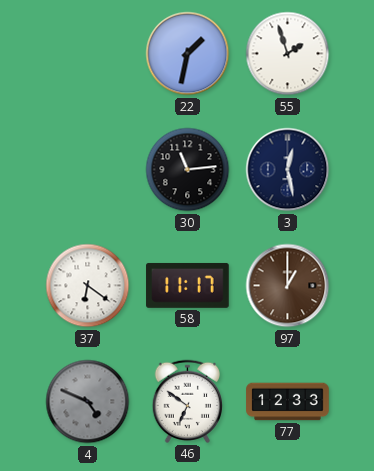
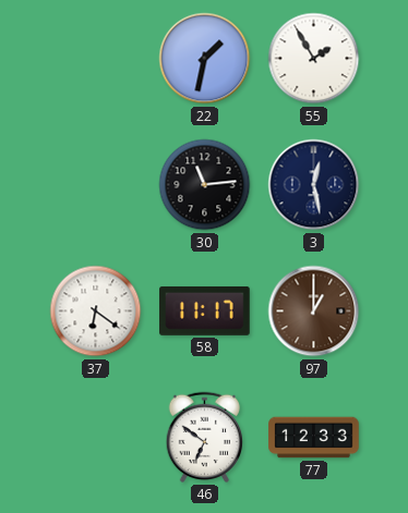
55: 1:57 -> 1:55 (314, 59)
4: 4:49 -> none (88, 402)
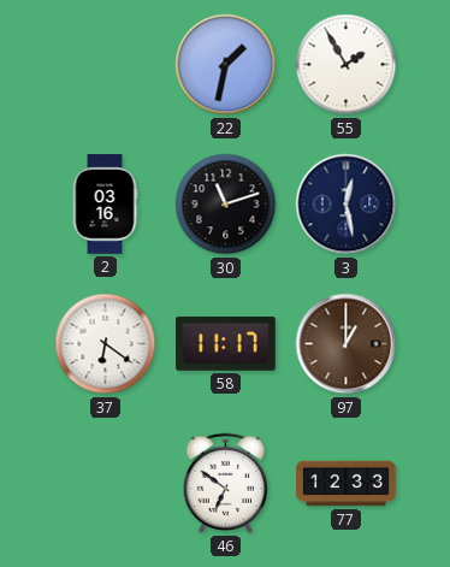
2: none -> 03:16 (105, 205)
30: 11:14 -> 11:12 (226, 205)
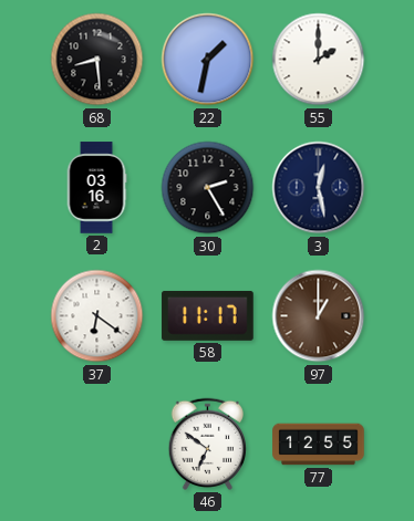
68: none -> 8:29 (97, 60)
55: 1:55 -> 2:00 (319, 60)
30: 11:12 -> 2:25 (208, 188)
77: 12:33 -> 12:55 (319, 445)
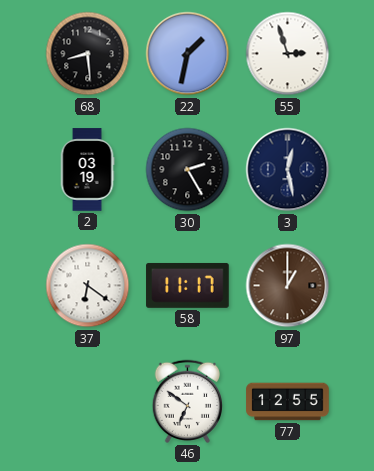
55: 2:00 -> 2:57 (288, 54)
2: 03:16 -> 03:19 (87, 170)
